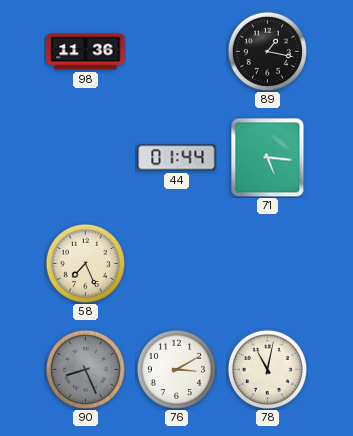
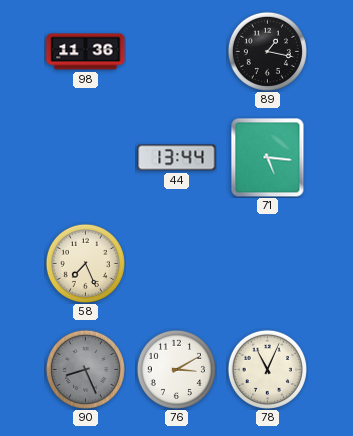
44: 01:44 -> 13:44 (177, 158)
78: 11:02 -> 11:04 (267, 369)
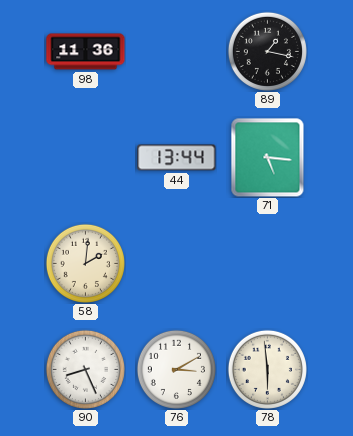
58: 7:26 -> 2:01 (85, 263)
90 dial: grey -> white (85, 369)
78: 11:04 -> 5:59 (267, 369)
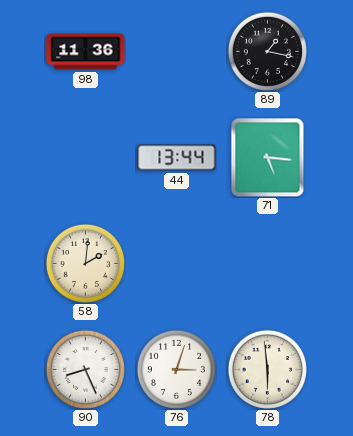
76: 3:10 -> 3:03 (176, 369)
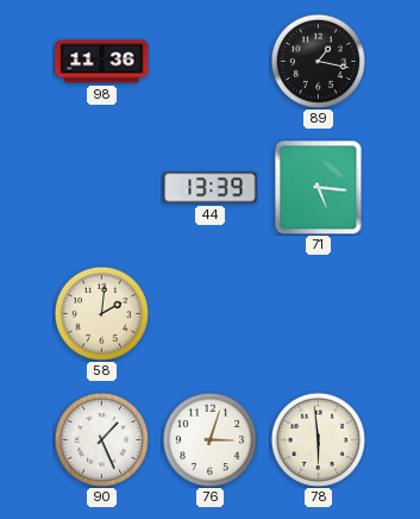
44: 13:44 -> 13:39 (211, 188)
90: 8:26 -> 1:26 (101, 439)
